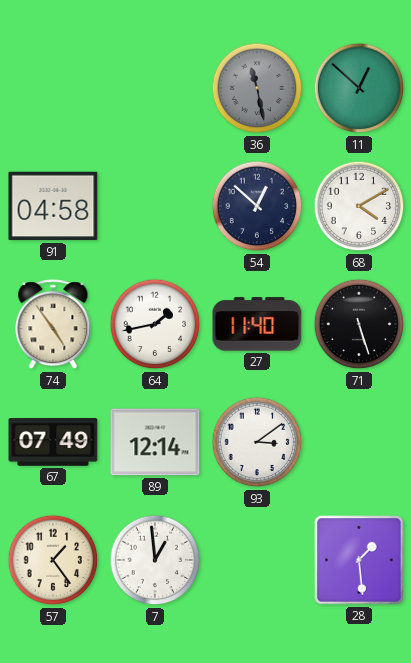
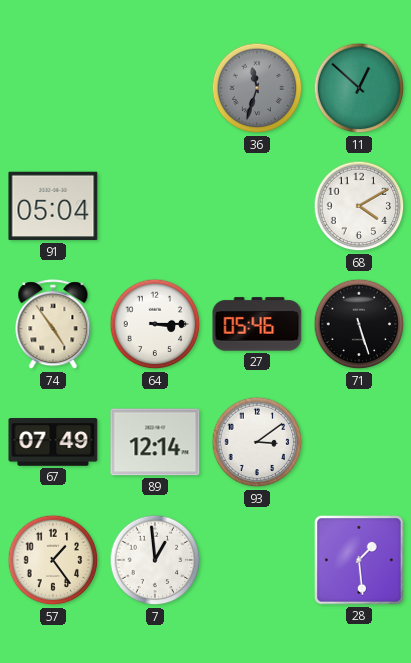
36: 11:28 -> 11:33 (257, 88)
91: 04:58 -> 05:04 (53, 206)
54: 12:52 -> none (257, 206)
64: 1:43 -> 3:15 (155, 324)
27: 11:40 -> 05:46 (257, 324)
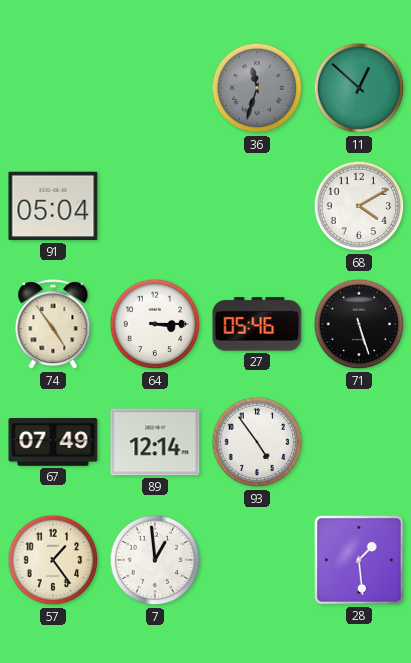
93: 3:09 -> 4:54 (257, 442)
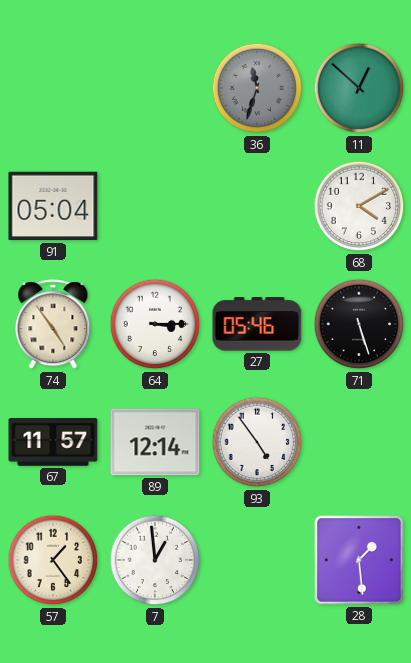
67: 07:49 -> 11:57 (53, 442)
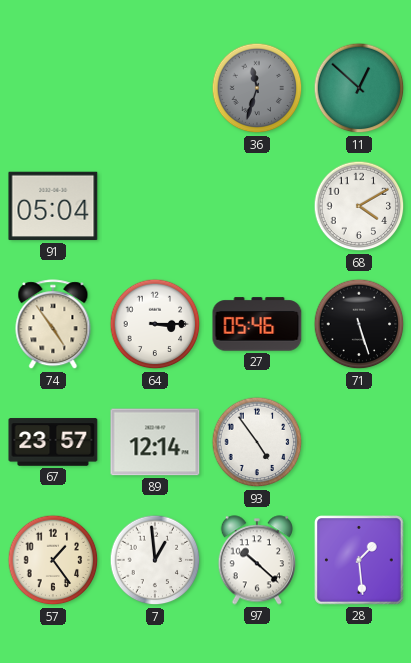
67: 11:57 -> 23:57 (53, 442)
97: none -> 10:22 (257, 560)
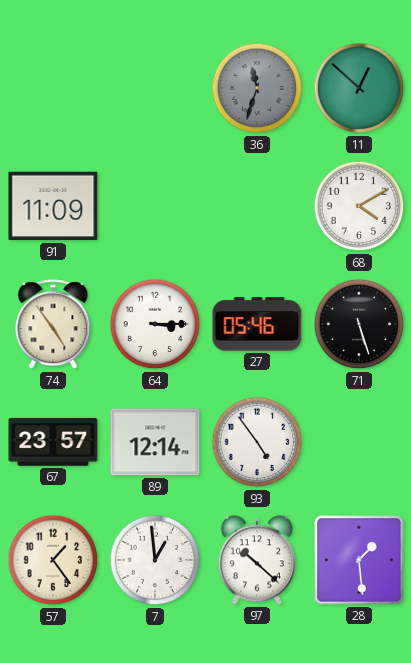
91: 05:04 -> 11:09 (53, 206)
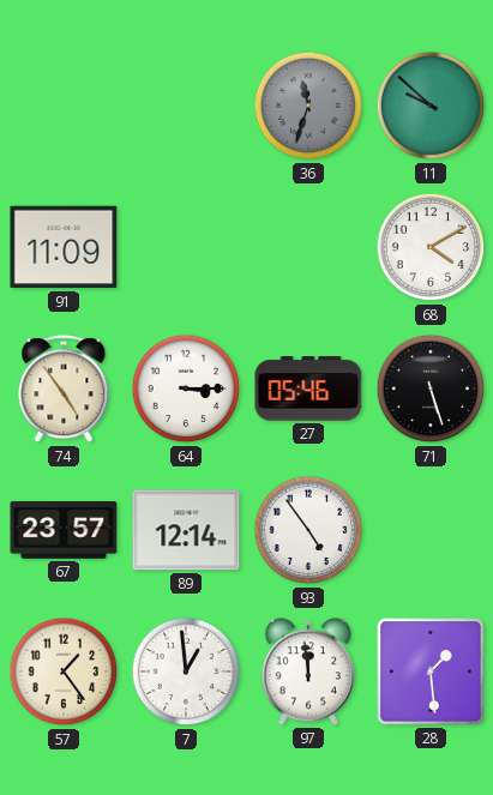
11: 12:52 -> 9:52 (431, 106)
97: 10:22 -> 11:59 (308, 671)
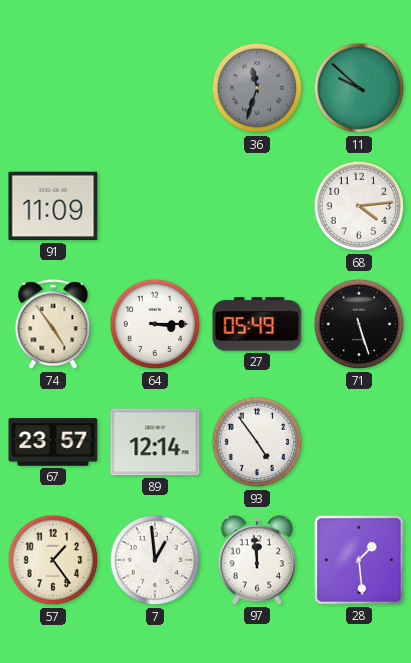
68: 4:10 -> 4:14 (359, 206)
27: 05:46 -> 05:49 (257, 324)
